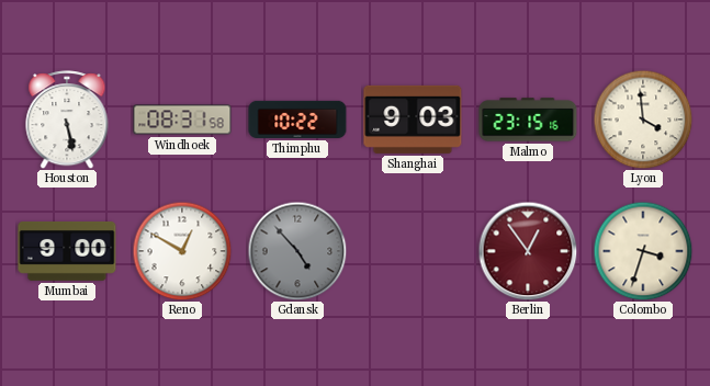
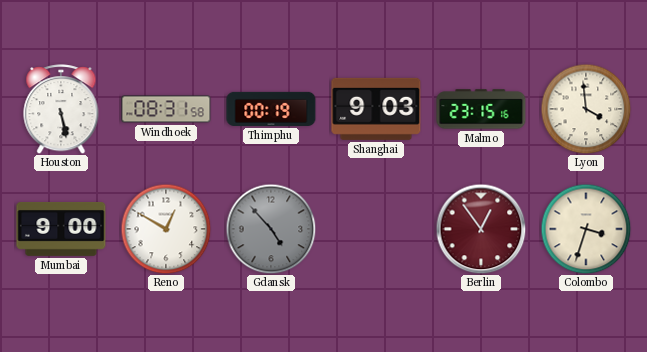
Thimphu: 10:22 -> 00:19 (271, 109)
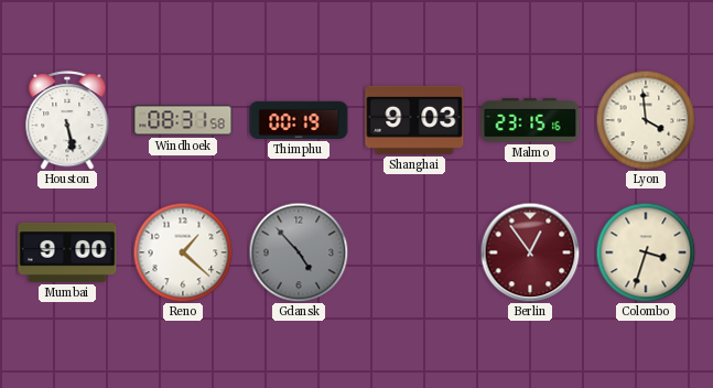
Reno: 12:50 -> 1:22 (183, 252)
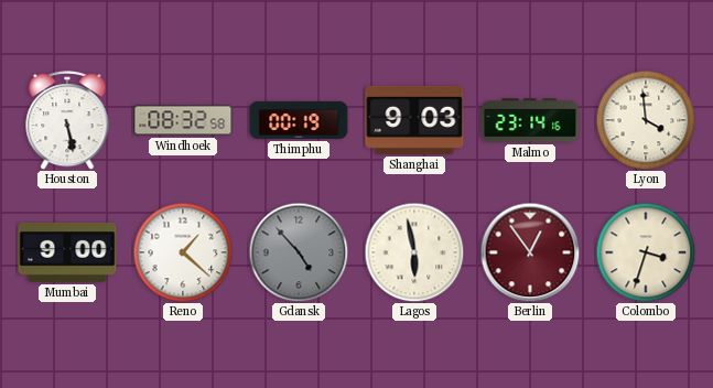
Windhoek: 08:31 -> 08:32 (183, 120)
Malmo: 23:15 -> 23:14 (530, 120)
Lagos: none -> 5:58 (414, 252)
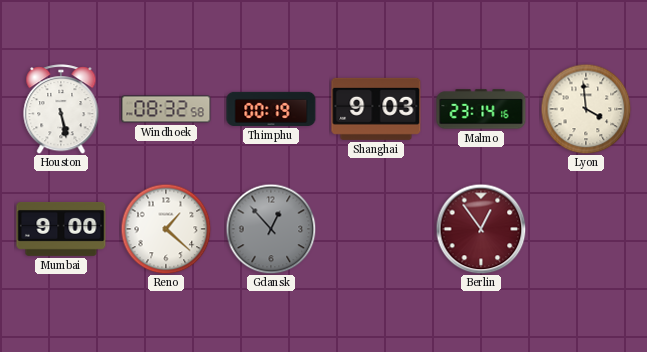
Gdansk: 4:53 -> 12:53 (271, 229)
Lagos: 5:58 -> none (414, 252)
Colombo: 3:33 -> none (646, 252)
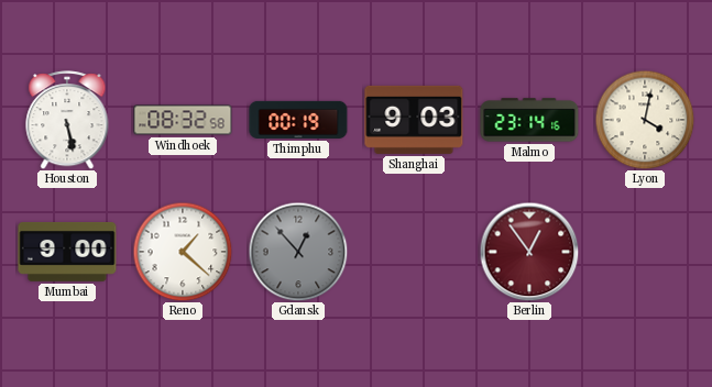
Lyon: 3:59 -> 4:02 (645, 120)
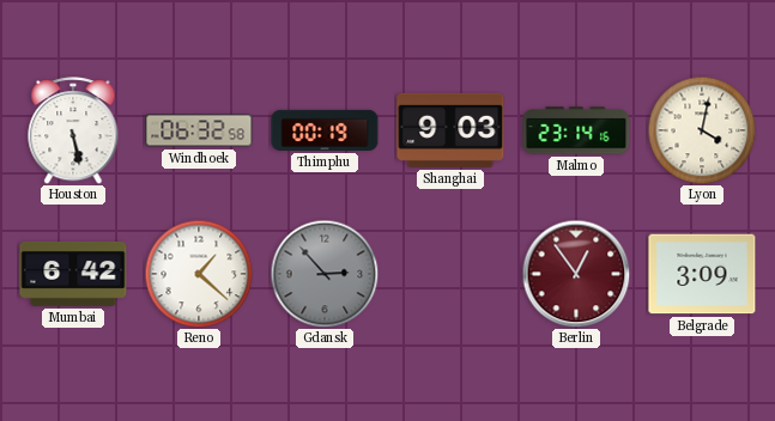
Windhoek: 08:32 -> 06:32 (199, 130)
Mumbai: 9:00 -> 6:42 (73, 275)
Gdansk: 12:53 -> 2:53 (325, 274)
Belgrade: none -> 3:09 (702, 274)
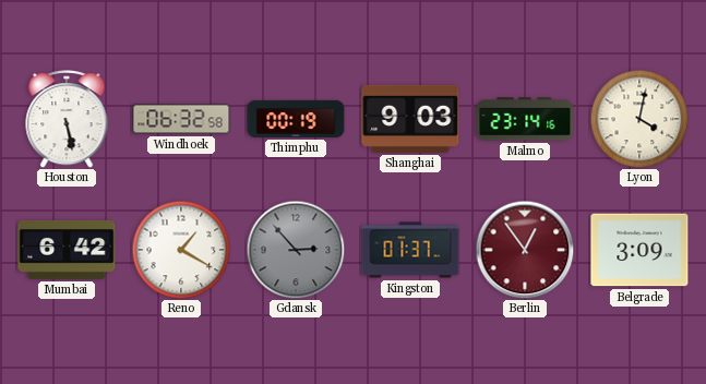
Reno: 1:22 -> 1:20 (181, 250)
Kingston: none -> 01:37 (410, 250)
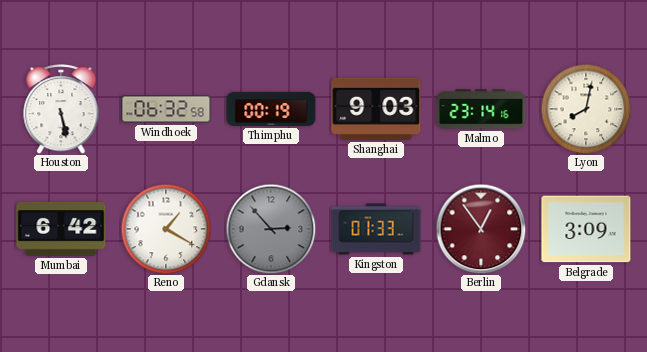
Lyon: 4:02 -> 8:02 (586, 109)
Kingston: 01:37 -> 01:33 (376, 229)
